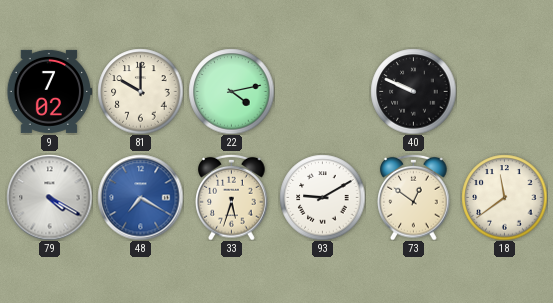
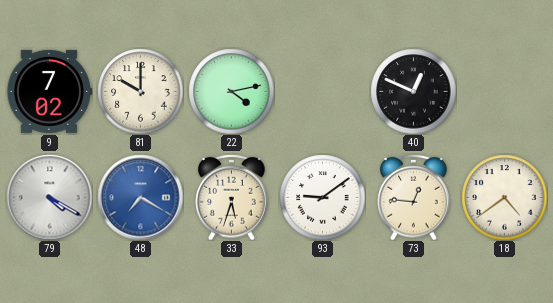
40: 9:49 -> 12:49 (413, 91)
93: 9:10 -> 9:09 (322, 197)
73: 12:51 -> 12:46 (414, 197)
18: 11:39 -> 4:39 (504, 197)
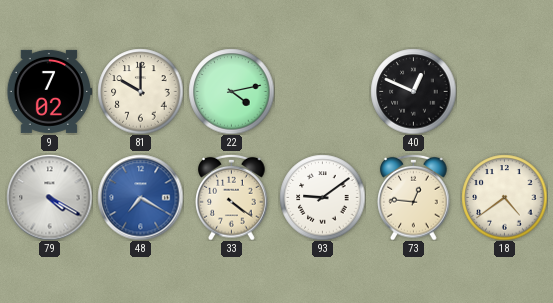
33: 5:33 -> 4:21 (232, 197)
